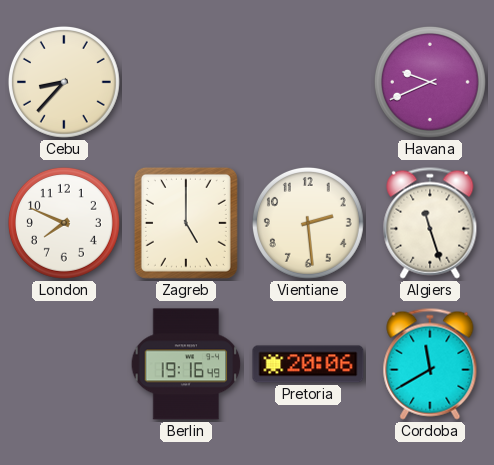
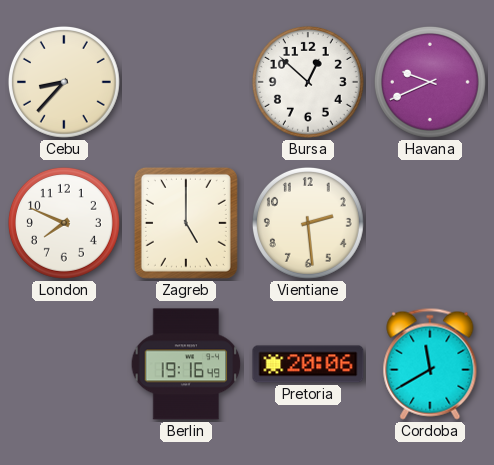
Bursa: none -> 12:52 (308, 82)
Algiers: 11:27 -> none (430, 223)
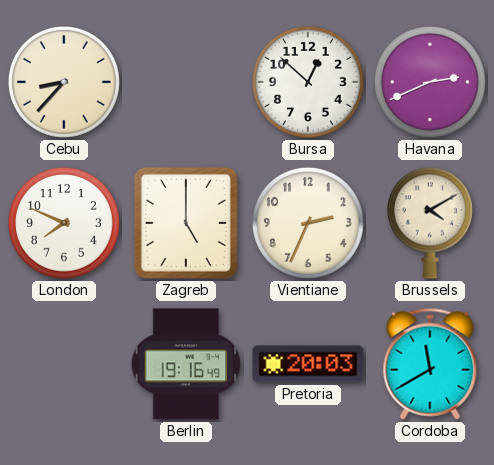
Havana: 9:41 -> 2:41 (430, 82)
Vientiane: 2:29 -> 2:34 (308, 223)
Brussels: none -> 4:10 (430, 223)
Pretoria: 20:06 -> 20:03 (308, 364)
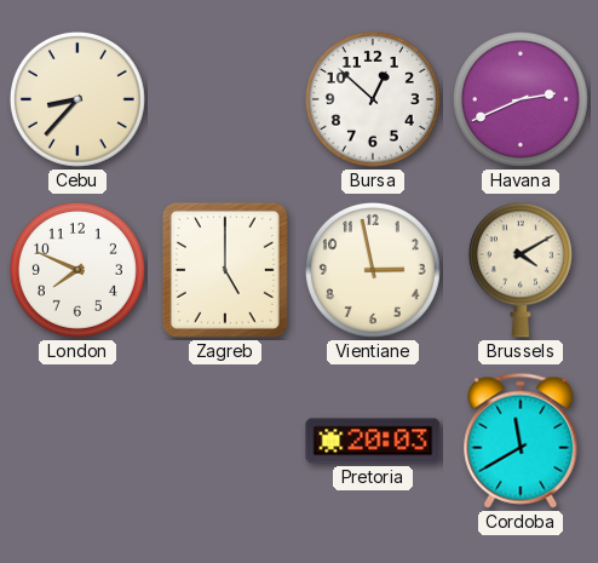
Vientiane: 2:34 -> 2:58 (373, 270)
Berlin: 19:16 -> none (186, 364)
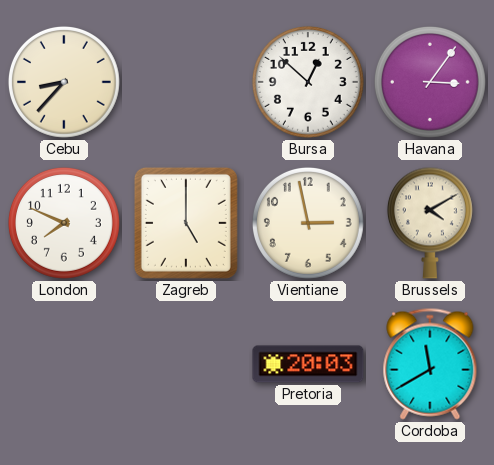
Havana: 2:41 -> 3:06 (430, 82)
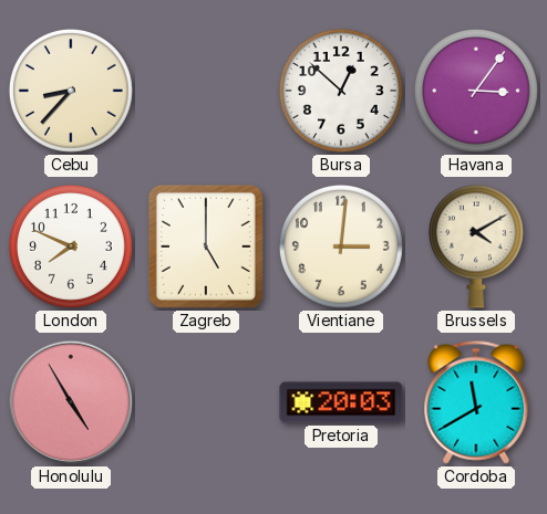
Vientiane: 2:58 -> 3:01 (341, 246)
Honolulu: none -> 4:55 (71, 402)
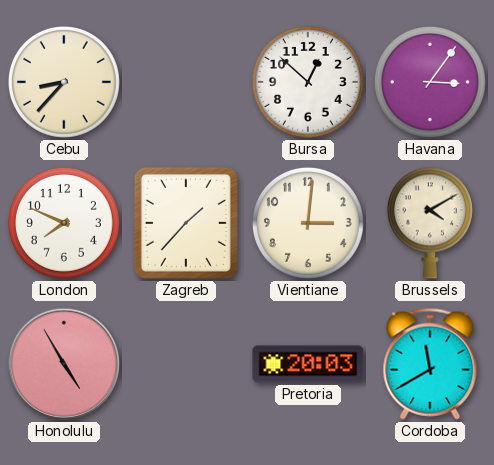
Zagreb: 5:00 -> 1:37 (186, 223)
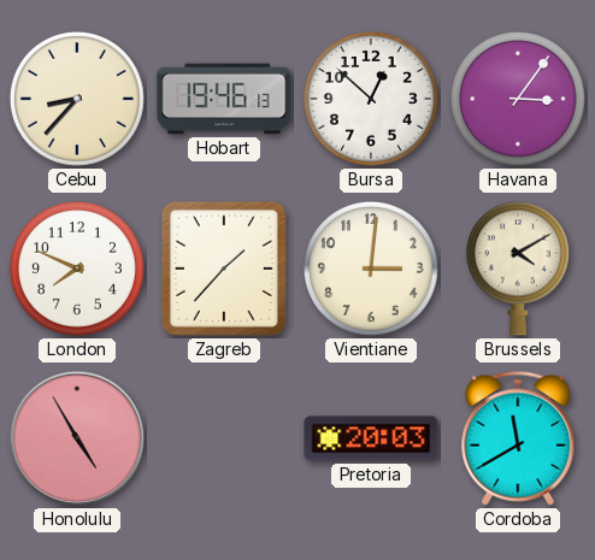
Hobart: none -> 19:46 (224, 99)
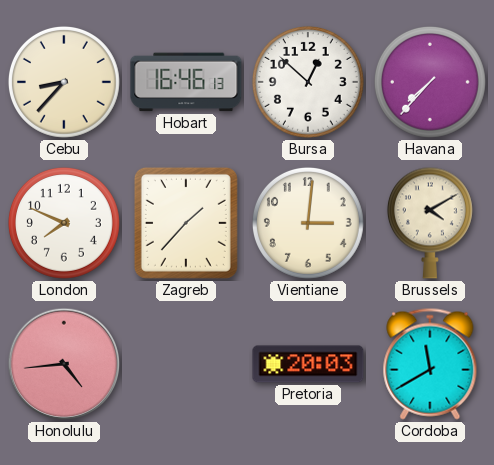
Hobart: 19:46 -> 16:46 (186, 82)
Havana: 3:06 -> 7:37 (430, 82)
Honolulu: 4:55 -> 4:44 (64, 364)
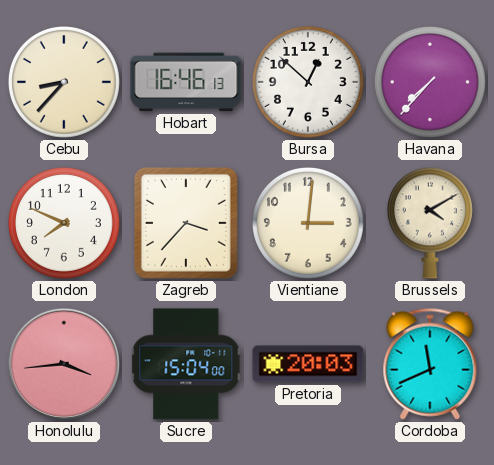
Zagreb: 1:37 -> 3:37 (186, 223)
Honolulu: 4:44 -> 3:44 (64, 364)
Sucre: none -> 15:04 (187, 364)
Cordoba: 11:40 -> 11:41 (430, 364)
